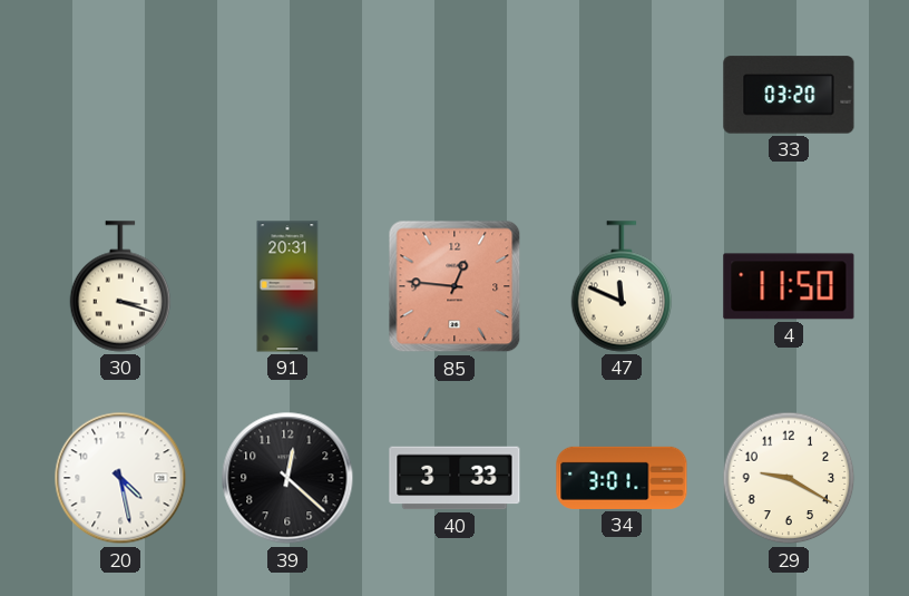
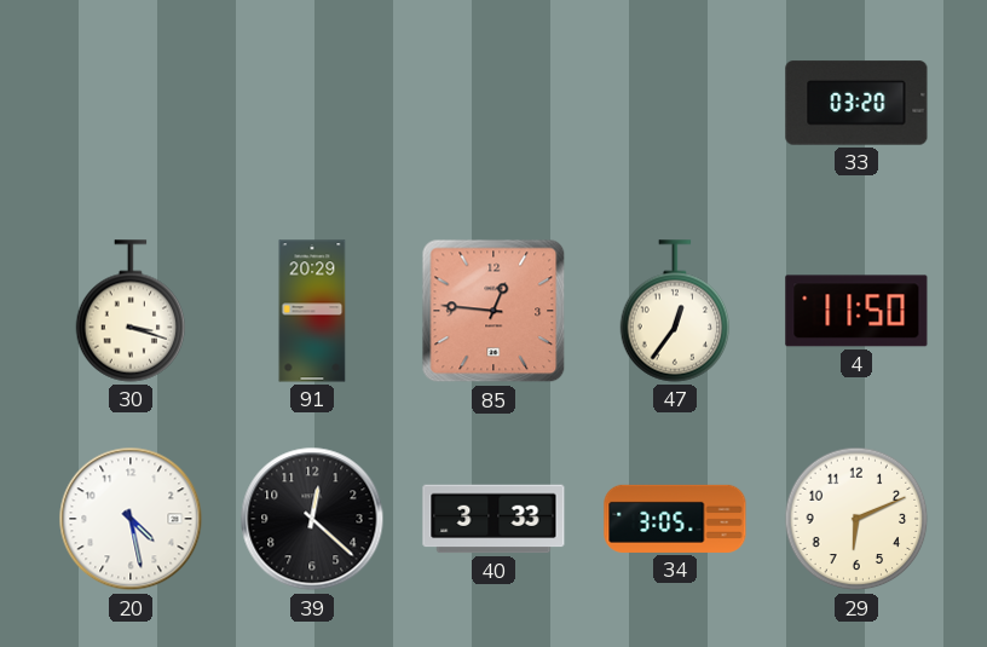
91: 20:31 -> 20:29 (312, 311)
47: 11:49 -> 12:36 (675, 311)
34: 3:01 -> 3:05 (675, 519)
29: 9:20 -> 6:11 (856, 519)
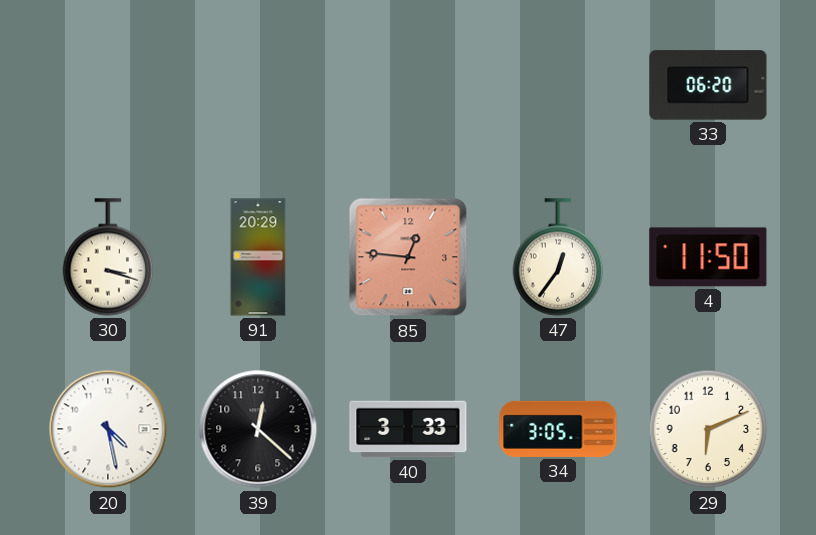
33: 03:20 -> 06:20 (708, 85)
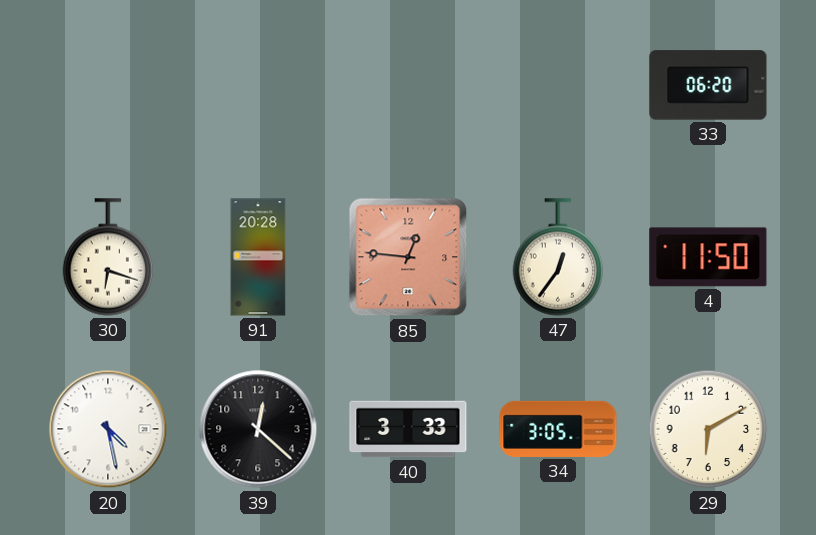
30: 3:18 -> 6:18 (108, 257)
91: 20:29 -> 20:28 (258, 257)
29: 6:11 -> 6:10 (708, 429)
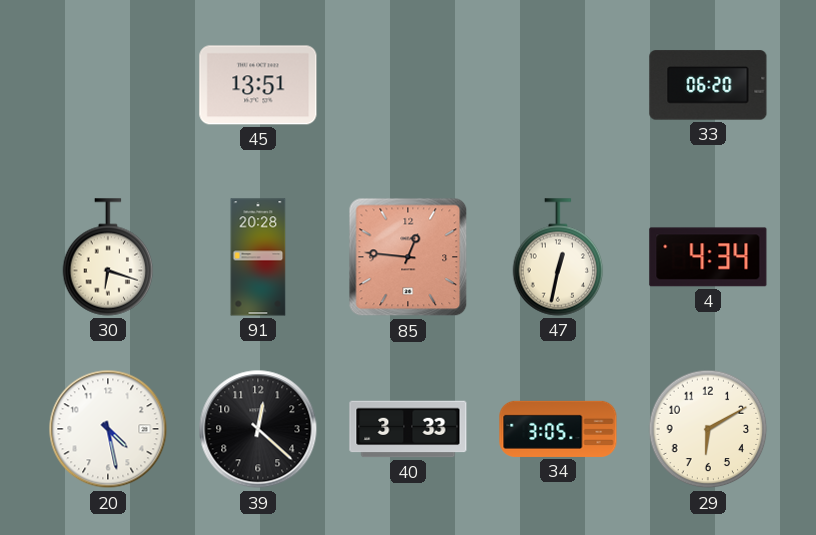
45: none -> 13:51 (258, 85)
47: 12:36 -> 12:32 (558, 257)
4: 11:50 -> 4:34 (708, 257)
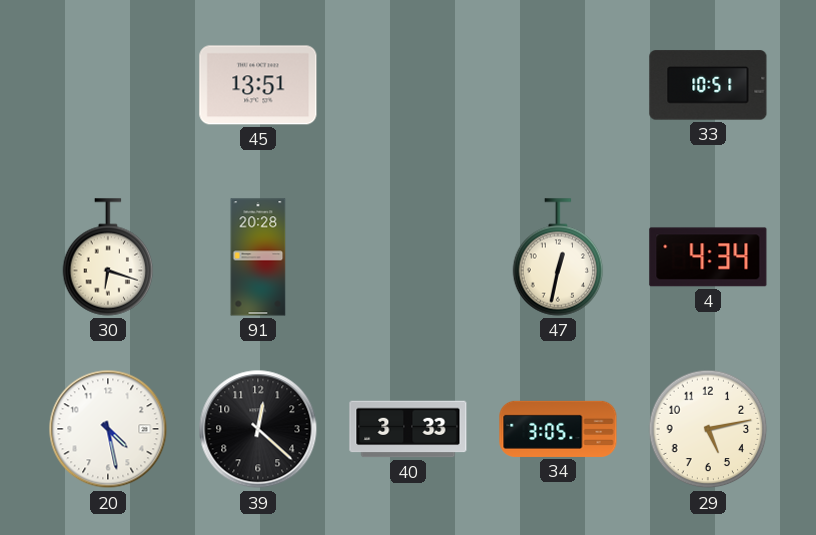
33: 06:20 -> 10:51 (708, 85)
85: 12:46 -> none (408, 257)
29: 6:10 -> 5:13 (708, 429)
